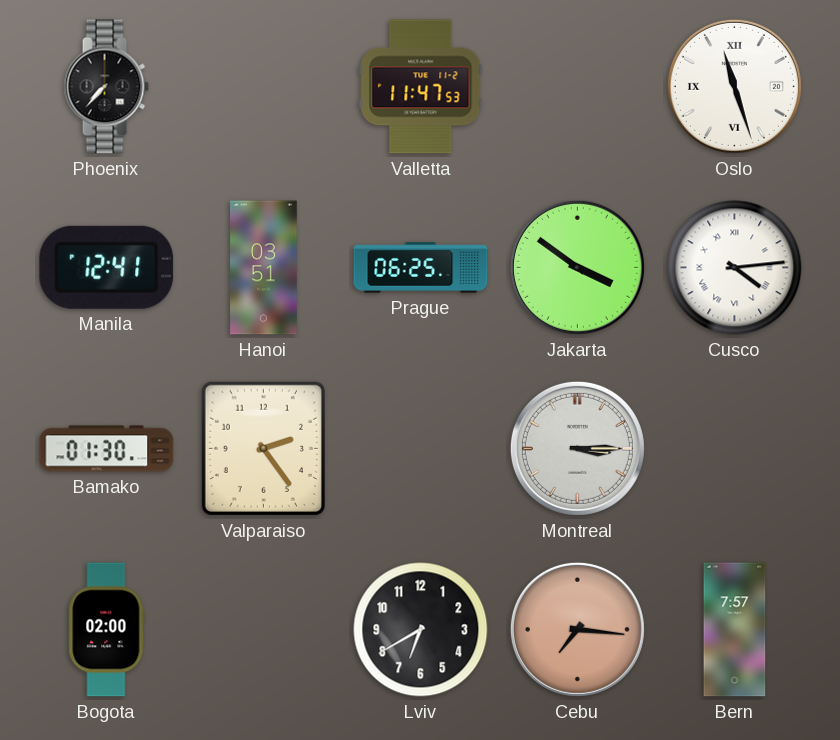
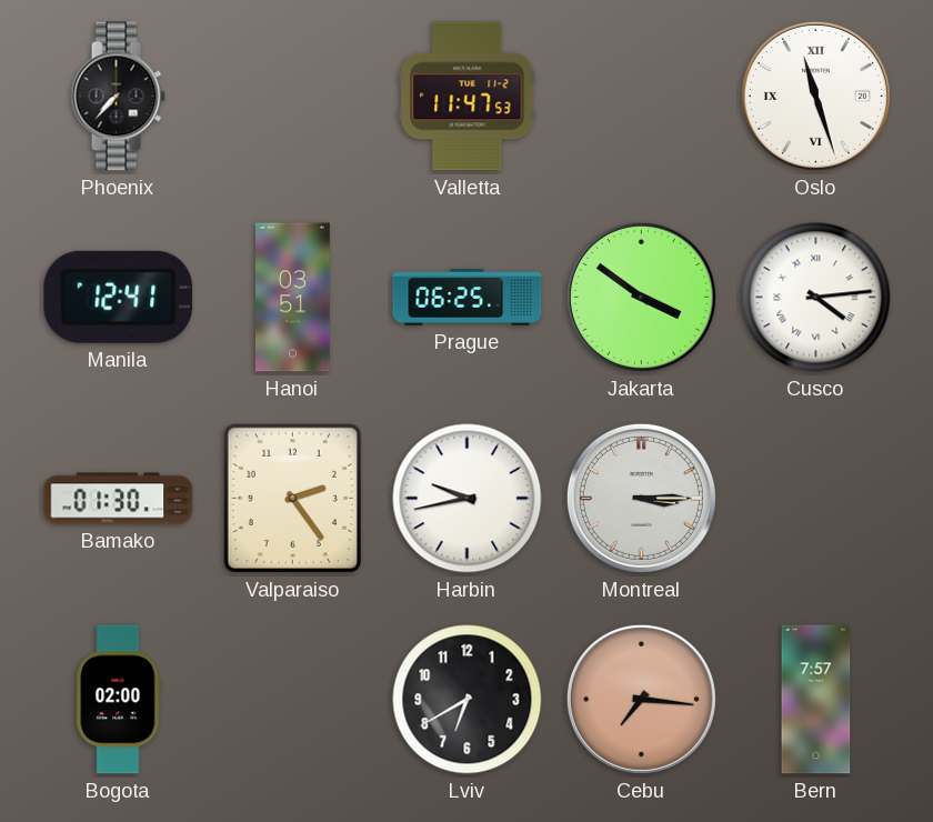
Harbin: none -> 9:43 (468, 499)
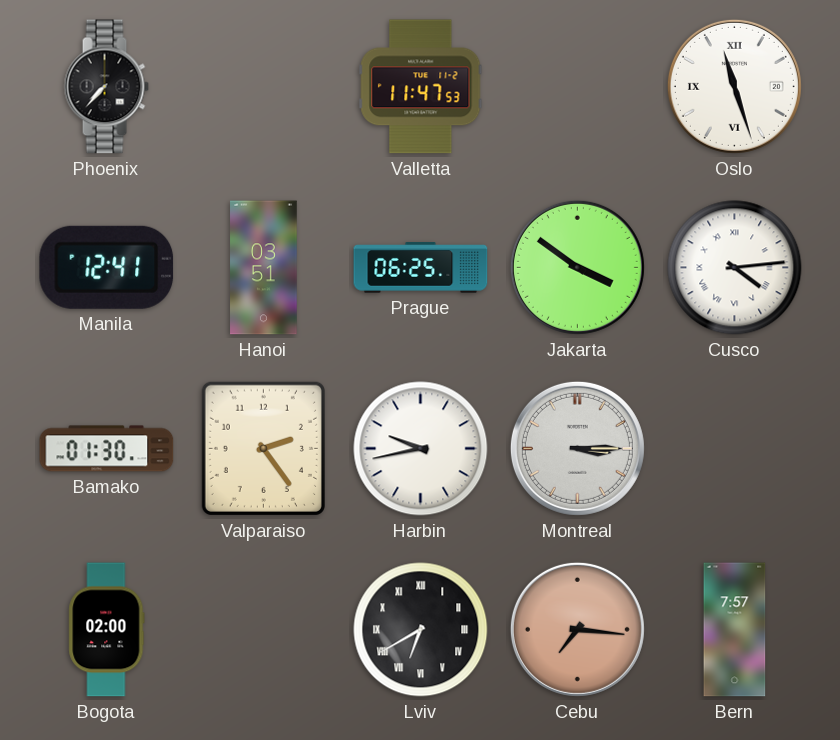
Lviv numerals: Arabic -> Roman (421, 630)
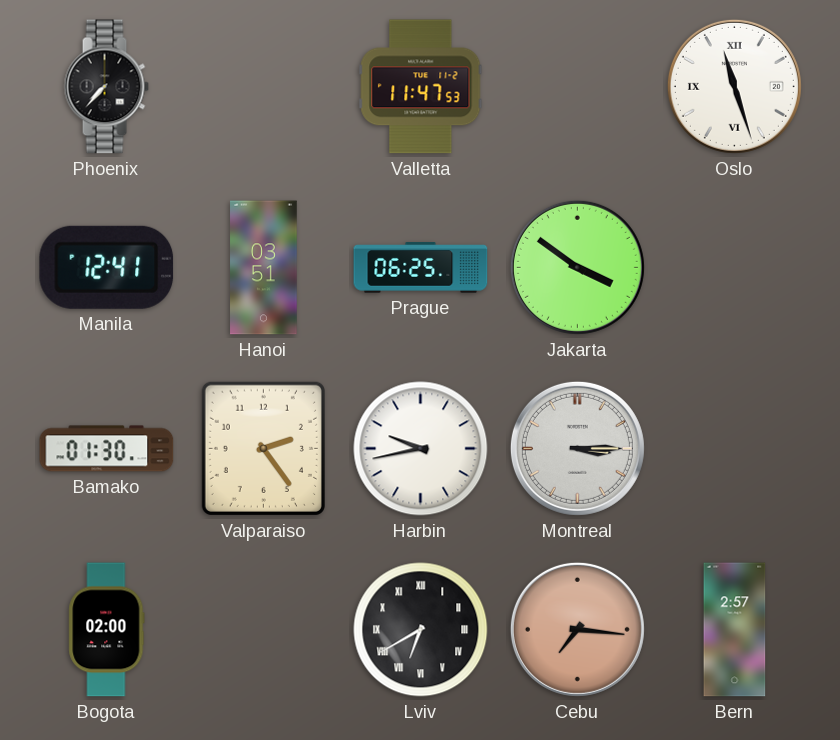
Cusco: 4:14 -> none (735, 268)
Bern: 7:57 -> 2:57 (735, 630)
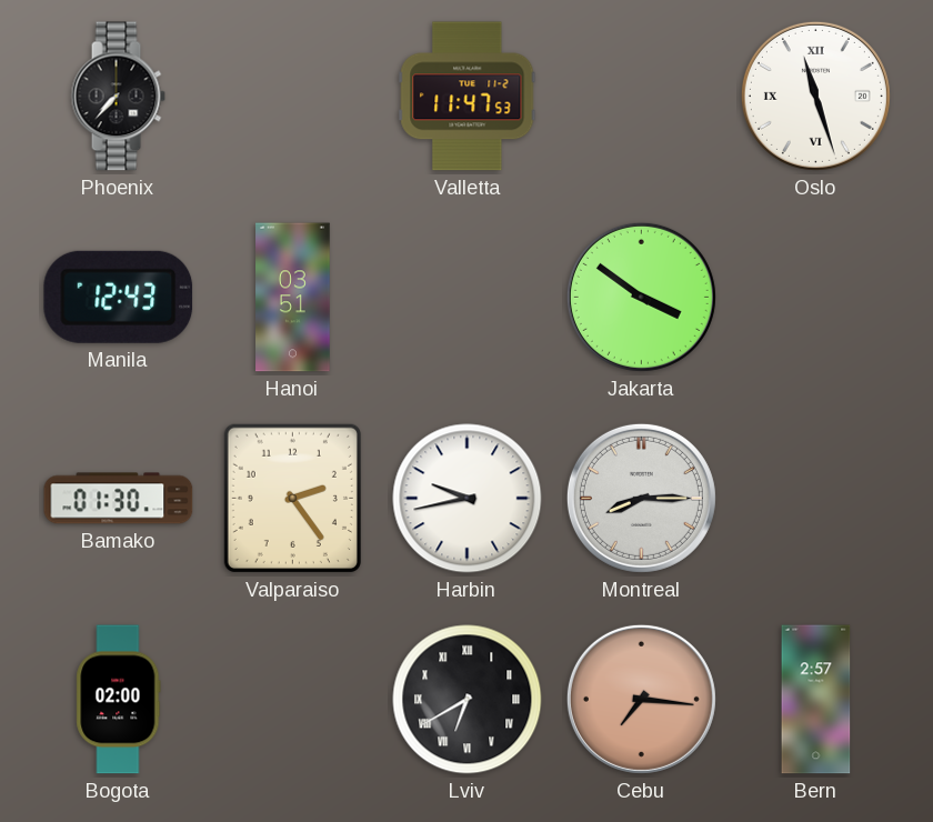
Manila: 12:41 -> 12:43 (119, 297)
Prague: 06:25 -> none (421, 268)
Montreal: 3:15 -> 8:15 (641, 498)
